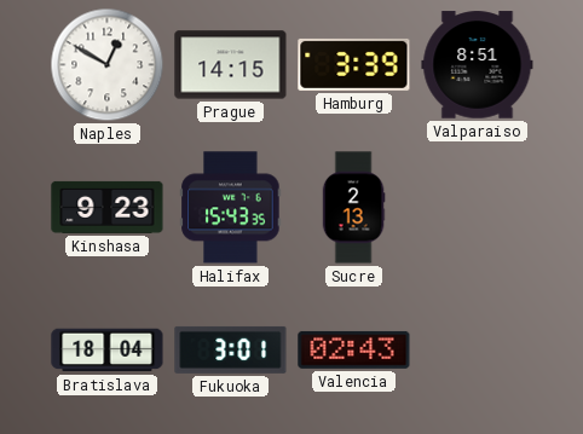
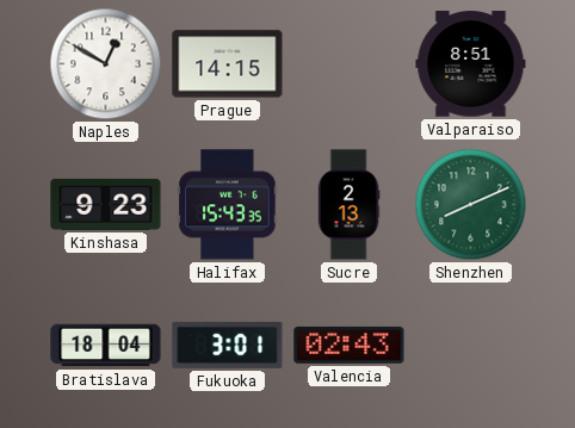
Hamburg: 3:39 -> none (354, 64)
Shenzhen: none -> 8:11 (471, 205)
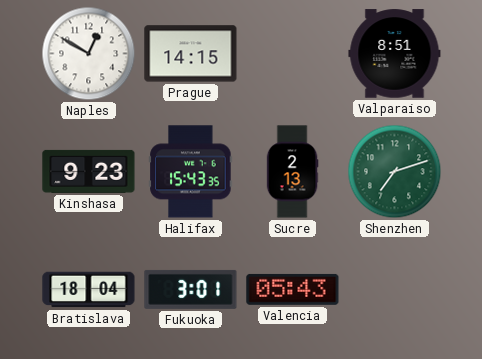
Shenzhen: 8:11 -> 7:12 (395, 172)
Valencia: 02:43 -> 05:43 (293, 289)
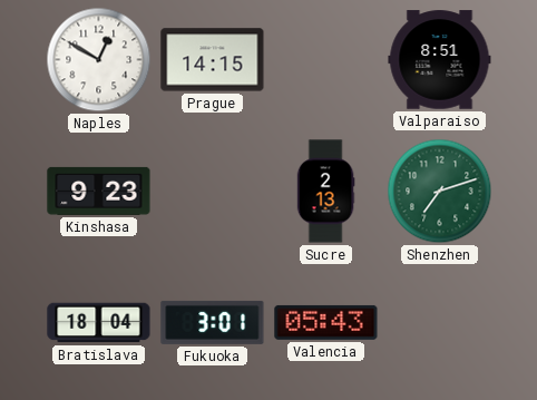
Halifax: 15:43 -> none (191, 172)
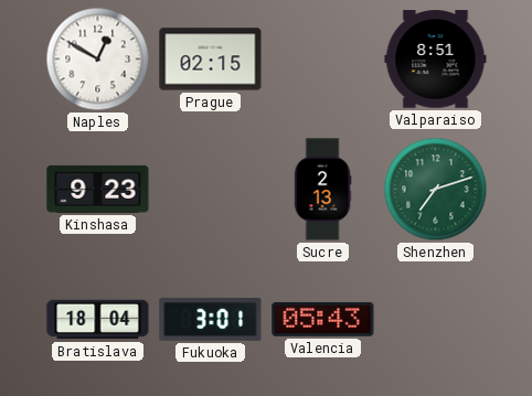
Prague: 14:15 -> 02:15 (211, 60)
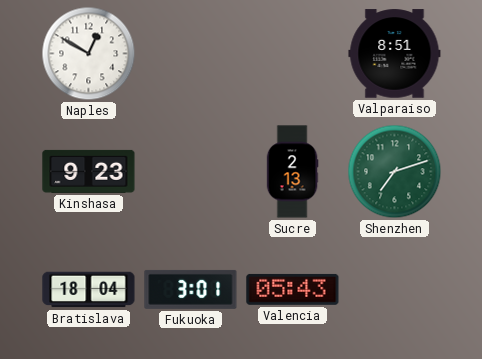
Prague: 02:15 -> none (211, 60)
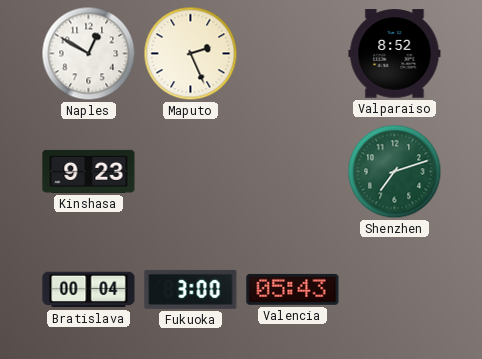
Maputo: none -> 2:26 (191, 54)
Valparaiso: 8:51 -> 8:52 (395, 54)
Sucre: 2:13 -> none (292, 172)
Bratislava: 18:04 -> 00:04 (89, 290)
Fukuoka: 3:01 -> 3:00 (191, 289)
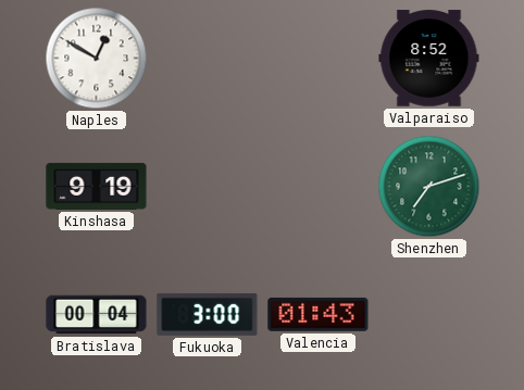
Maputo: 2:26 -> none (191, 54)
Kinshasa: 9:23 -> 9:19 (97, 186)
Valencia: 05:43 -> 01:43 (319, 314)
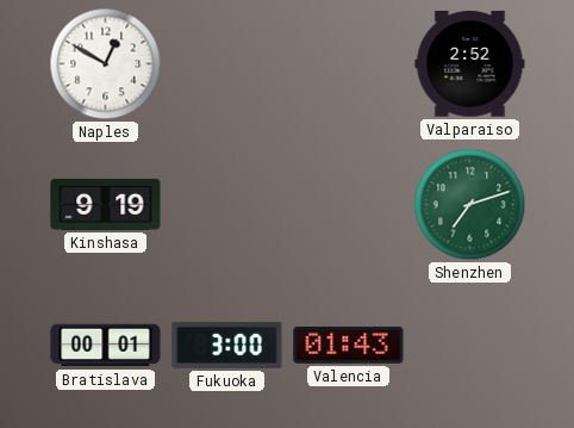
Valparaiso: 8:52 -> 2:52 (470, 64)
Bratislava: 00:04 -> 00:01 (106, 346)
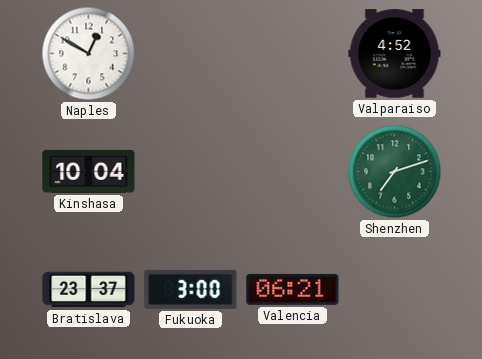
Valparaiso: 2:52 -> 4:52 (395, 54)
Kinshasa: 9:19 -> 10:04 (89, 171)
Bratislava: 00:01 -> 23:37 (89, 290)
Valencia: 01:43 -> 06:21 (293, 289)
